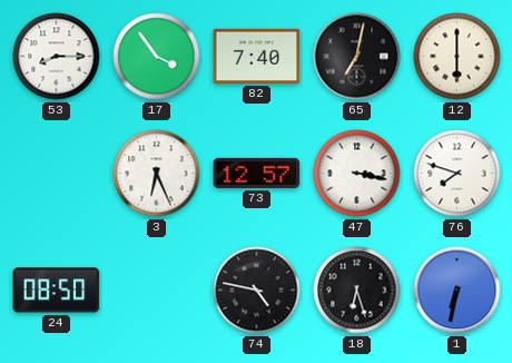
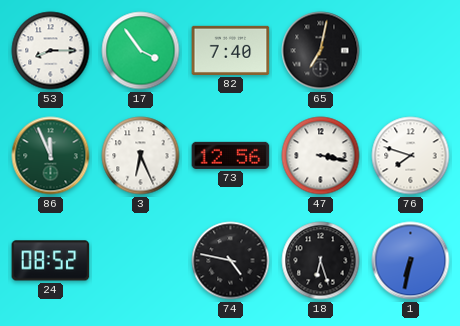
12: 6:00 -> none (457, 57)
86: none -> 11:56 (51, 156)
73: 12:57 -> 12:56 (231, 155)
24: 08:50 -> 08:52 (51, 261)
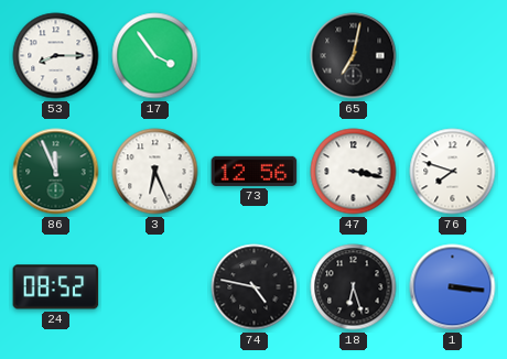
82: 7:40 -> none (231, 50)
1: 6:32 -> 3:16 (453, 287)
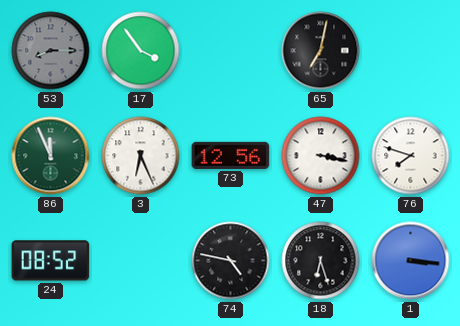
53 dial: white -> grey (51, 51)
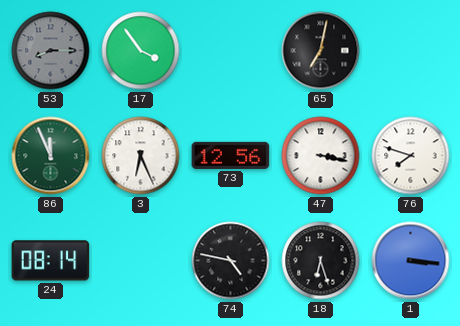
24: 08:52 -> 08:14 (51, 261)
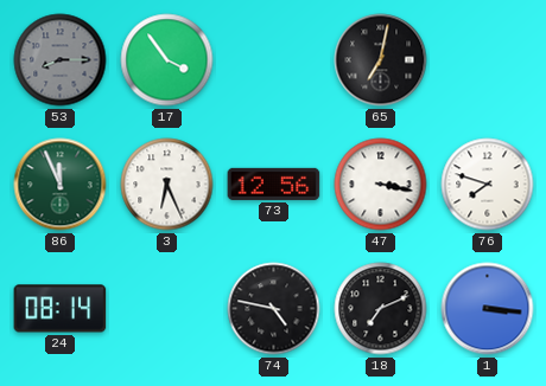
18: 6:27 -> 7:11 (381, 309)
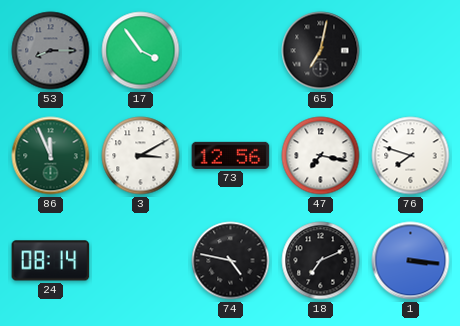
3: 6:26 -> 3:10 (141, 156)
47: 3:17 -> 7:17 (321, 156)
